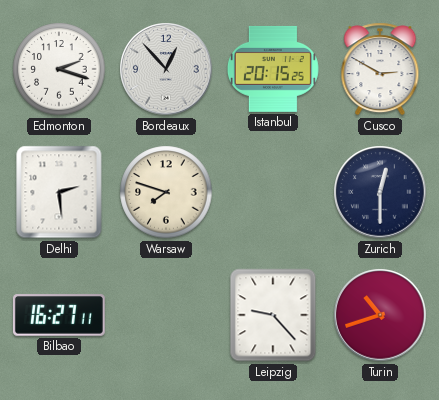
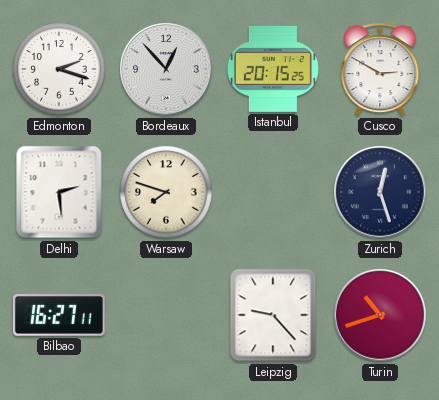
Zurich: 12:30 -> 12:27 (380, 192)
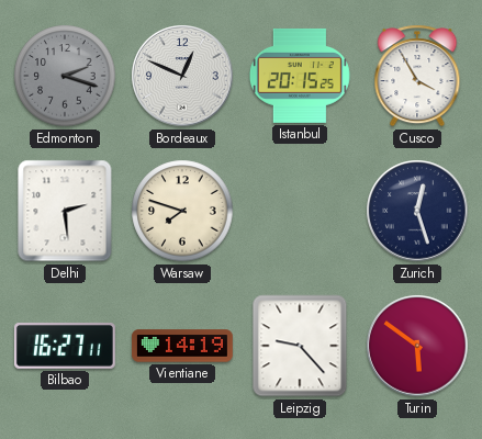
Edmonton dial: white -> grey (65, 76)
Bordeaux: 12:53 -> 12:49 (182, 76)
Cusco: 2:50 -> 3:55 (417, 76)
Vientiane: none -> 14:19 (182, 346)
Turin: 10:42 -> 5:51 (417, 346)
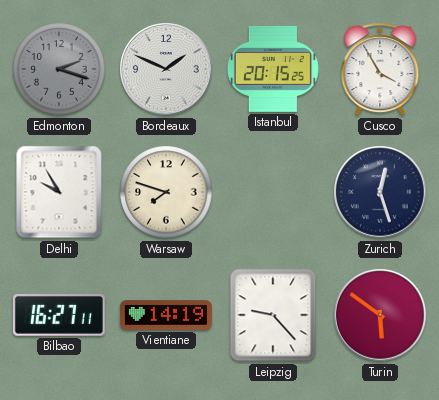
Bordeaux: 12:49 -> 1:49 (166, 69)
Delhi: 2:29 -> 9:55 (59, 192)
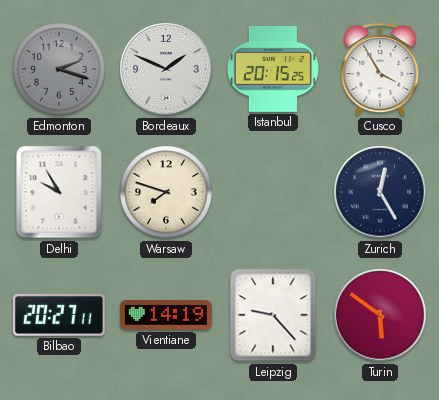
Zurich: 12:27 -> 12:25 (380, 192)
Bilbao: 16:27 -> 20:27 (59, 315)
